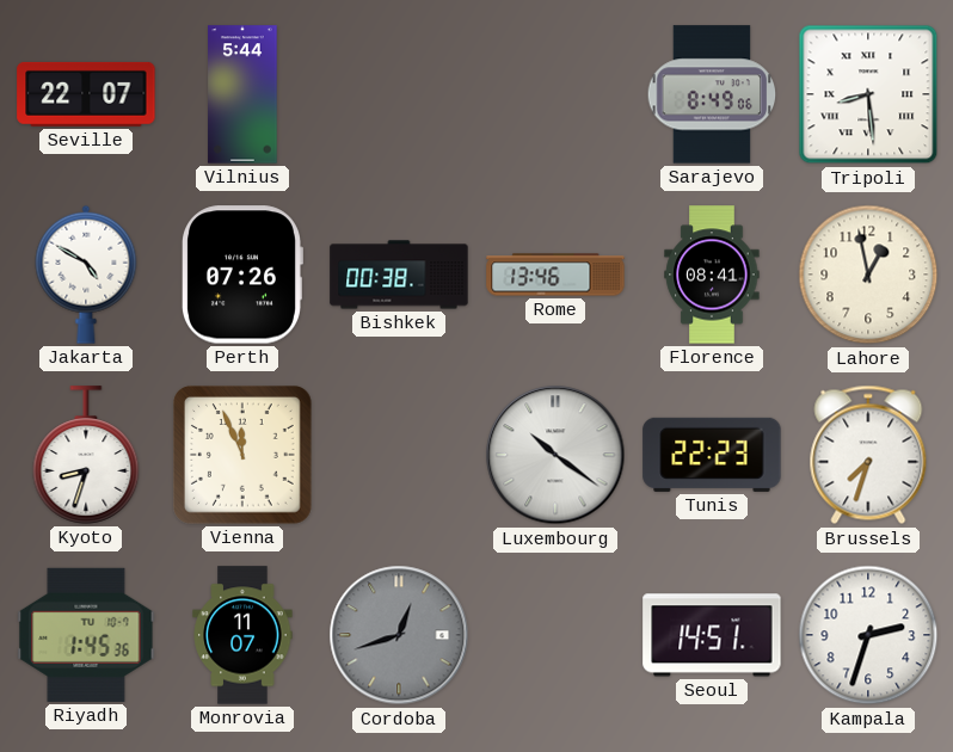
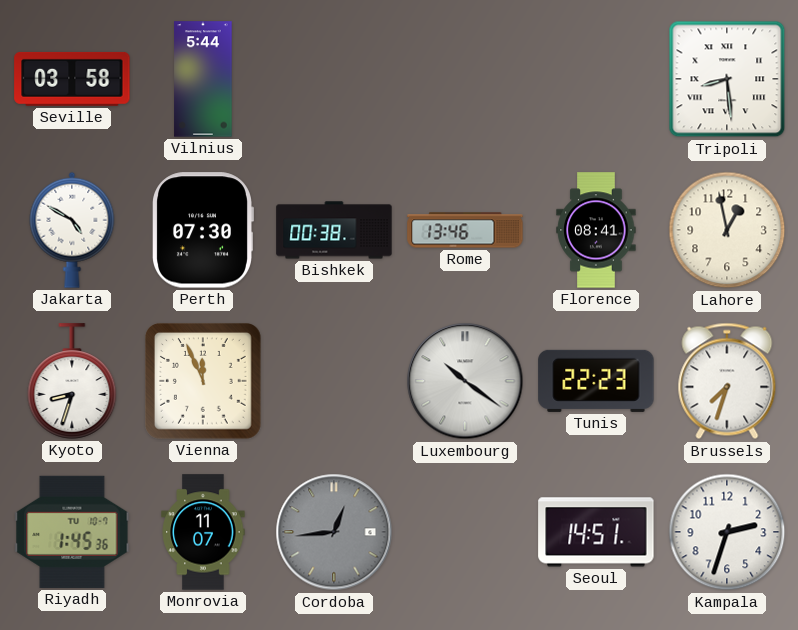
Seville: 22:07 -> 03:58 (72, 79)
Sarajevo: 8:49 -> none (712, 94)
Perth: 07:26 -> 07:30 (203, 230)
Cordoba: 12:42 -> 12:44 (334, 532)
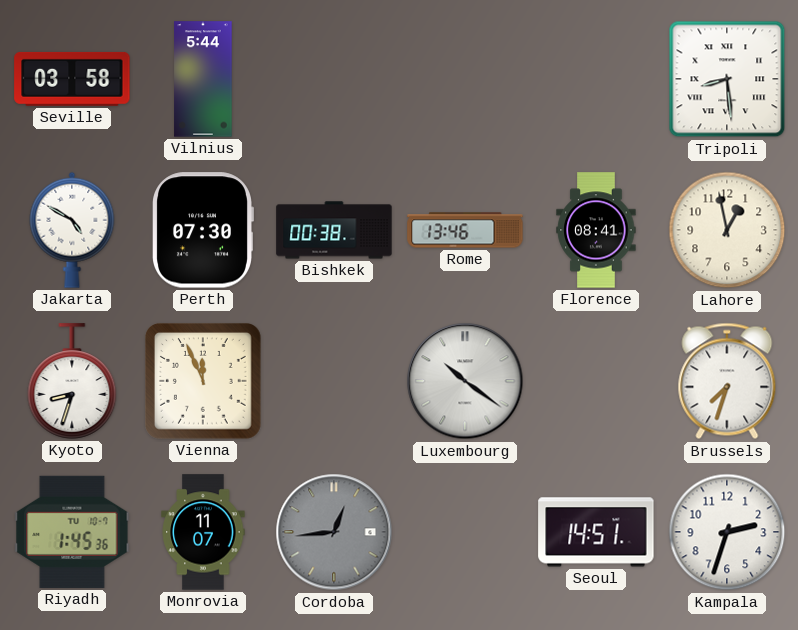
Tunis: 22:23 -> none (596, 381)
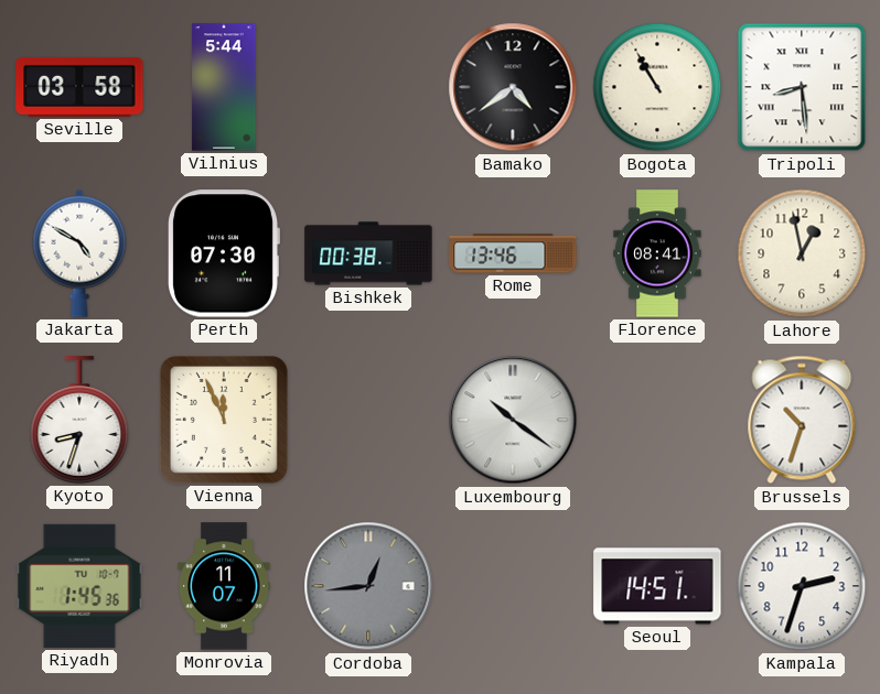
Bamako: none -> 4:39 (513, 87)
Bogota: none -> 10:55 (657, 87)
Brussels: 7:33 -> 10:33 (802, 420)
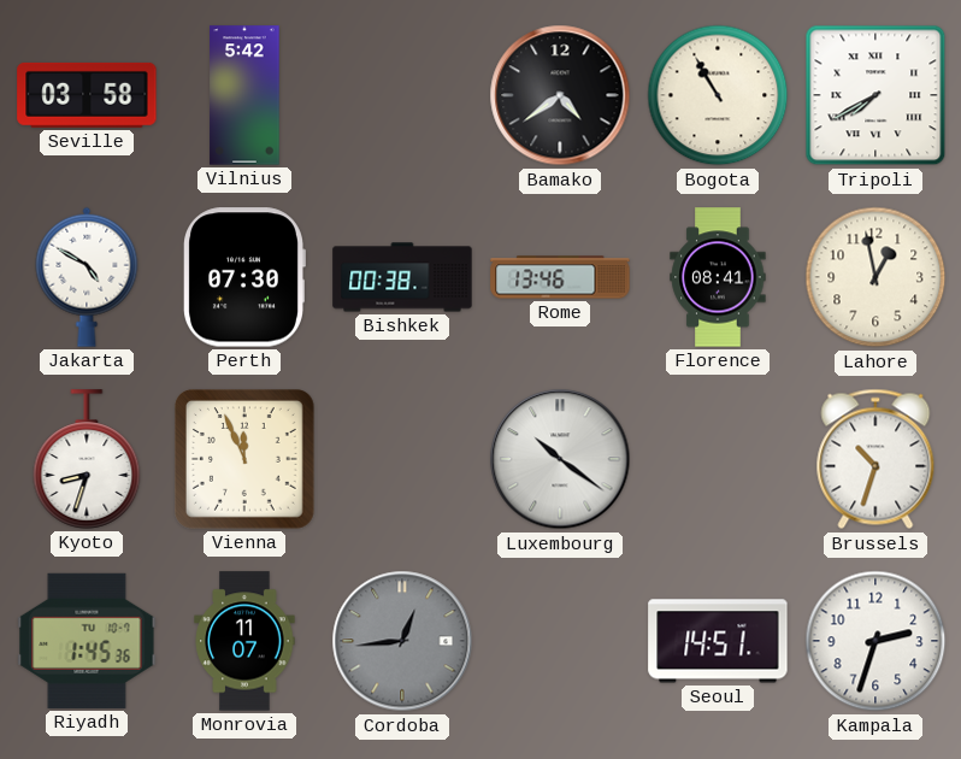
Vilnius: 5:44 -> 5:42 (244, 95)
Tripoli: 8:29 -> 7:40 (875, 95)
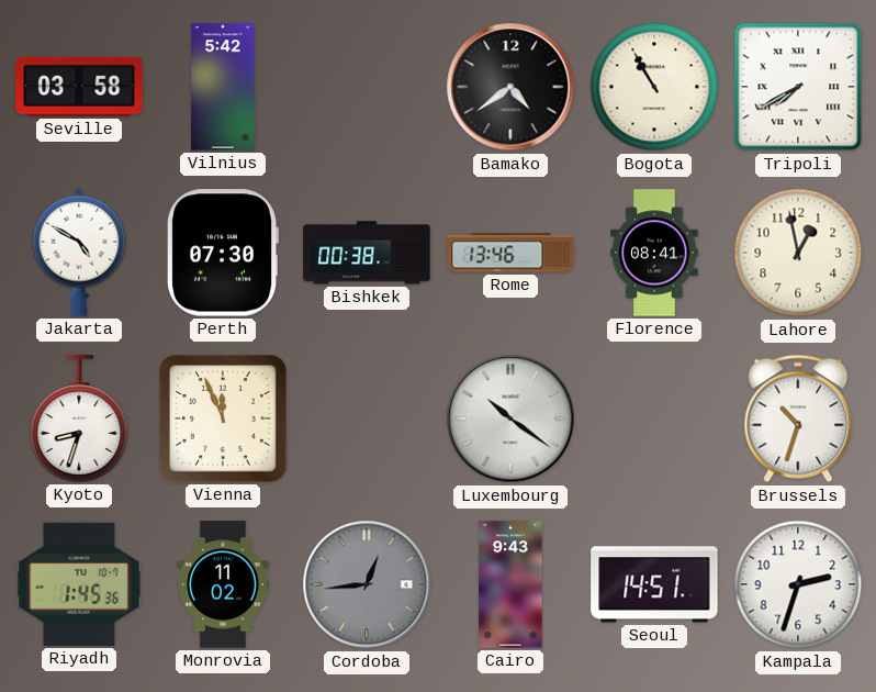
Monrovia: 11:07 -> 11:02 (223, 584)
Cairo: none -> 9:43 (510, 584)
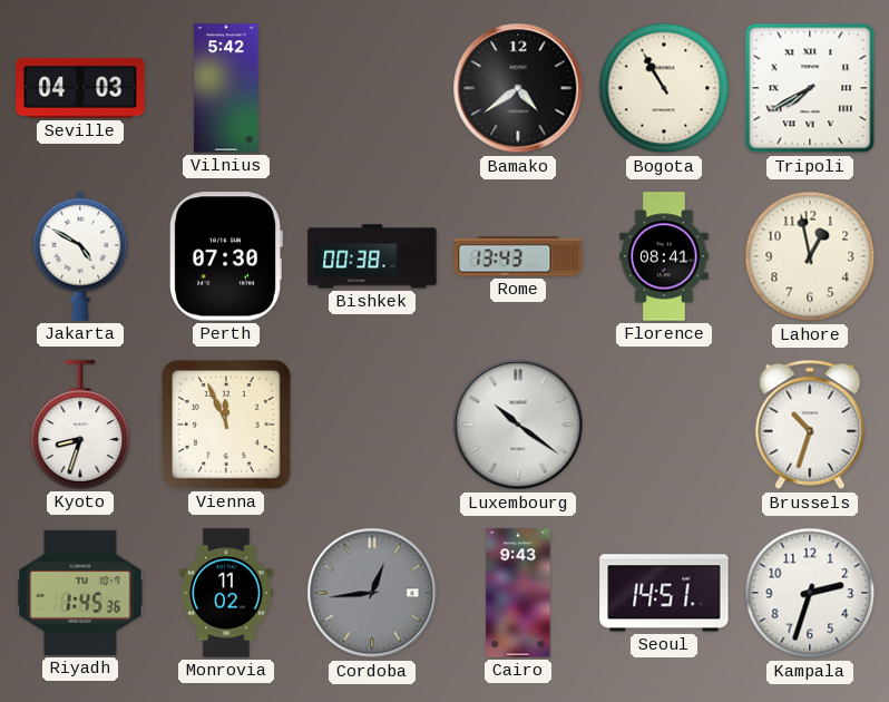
Seville: 03:58 -> 04:03 (80, 88)
Rome: 13:46 -> 13:43 (518, 256)
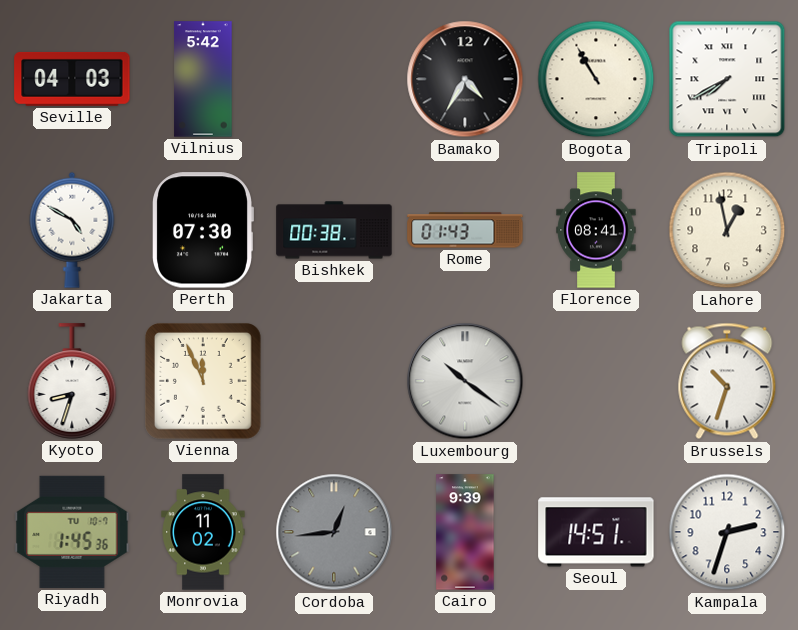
Bamako: 4:39 -> 4:35 (465, 79)
Rome: 13:43 -> 01:43 (465, 230)
Cairo: 9:43 -> 9:39 (465, 532)
